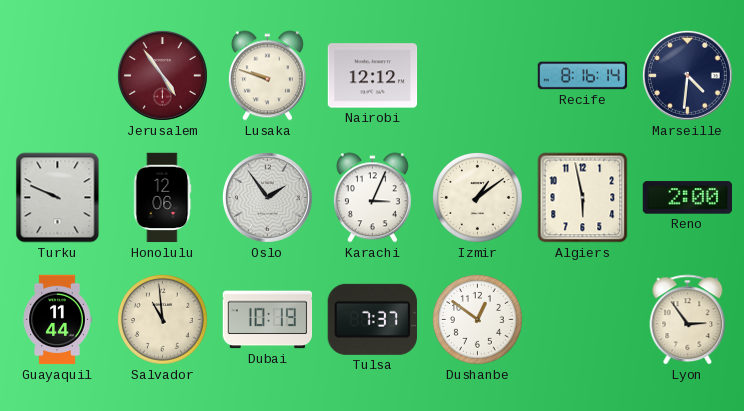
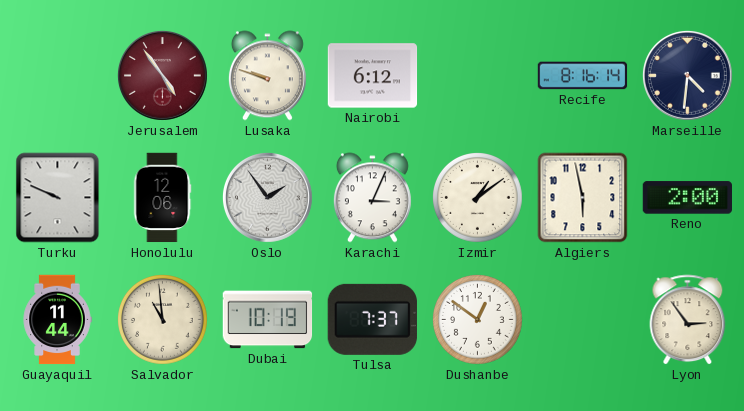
Nairobi: 12:12 -> 6:12 (373, 76)
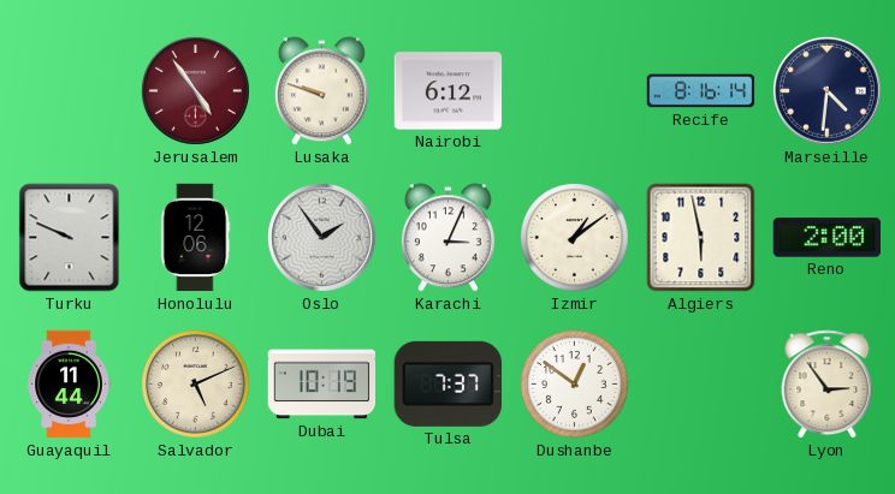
Salvador: 10:59 -> 5:11 (196, 385)
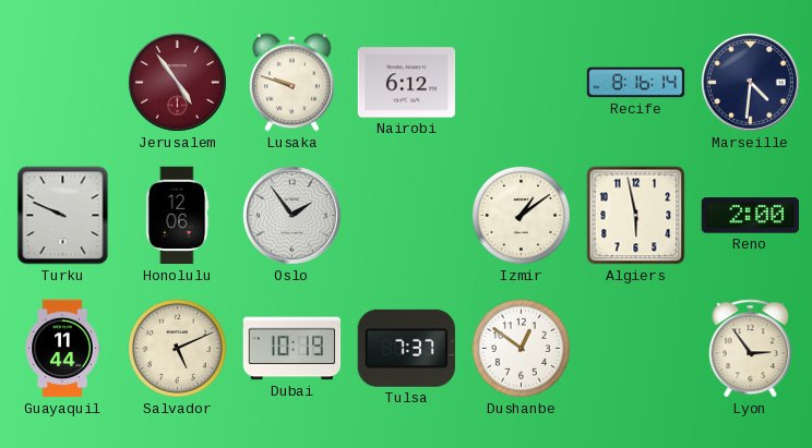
Karachi: 3:04 -> none (447, 238)
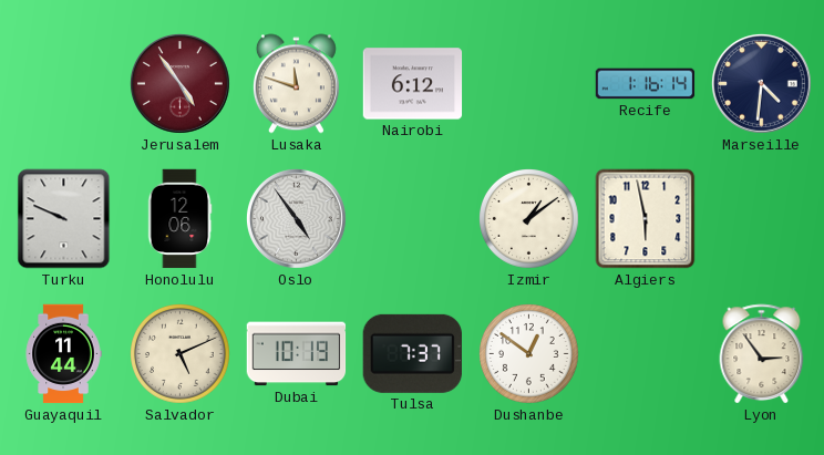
Lusaka: 9:48 -> 11:48 (296, 84)
Recife: 8:16 -> 1:16 (646, 84)
Oslo: 1:54 -> 4:54 (297, 219)
Reno: 2:00 -> none (751, 216)
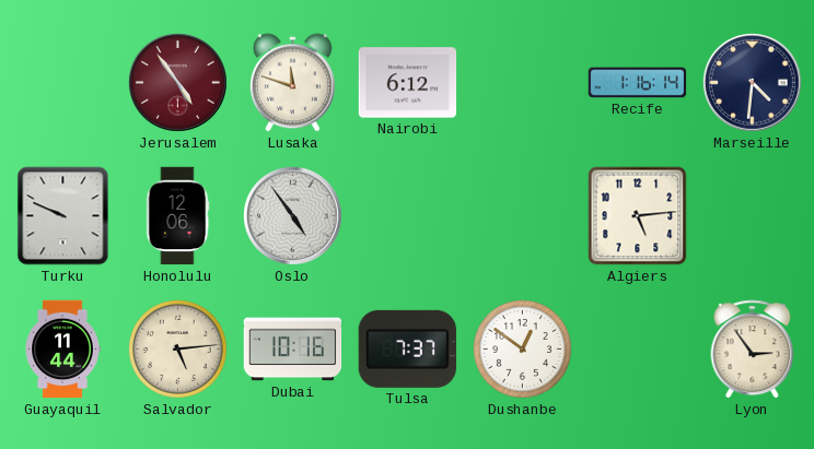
Izmir: 1:09 -> none (529, 219)
Algiers: 5:58 -> 5:14 (638, 216)
Salvador: 5:11 -> 5:14 (178, 350)
Dubai: 10:19 -> 10:16 (293, 350)
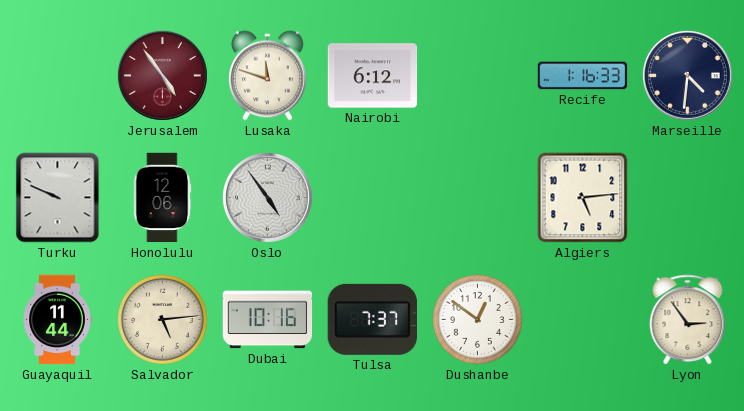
Recife: 1:16:14 -> 1:16:33 (583, 76)
